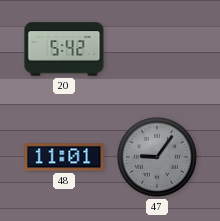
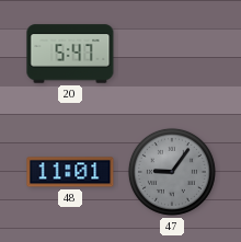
20: 5:42 -> 5:47 (70, 54)
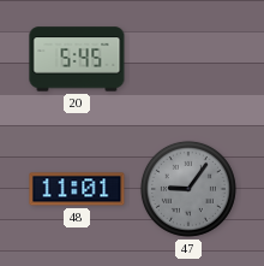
20: 5:47 -> 5:45 (77, 59)
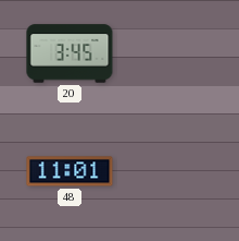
20: 5:45 -> 3:45 (70, 53)
47: 9:06 -> none (188, 189)
